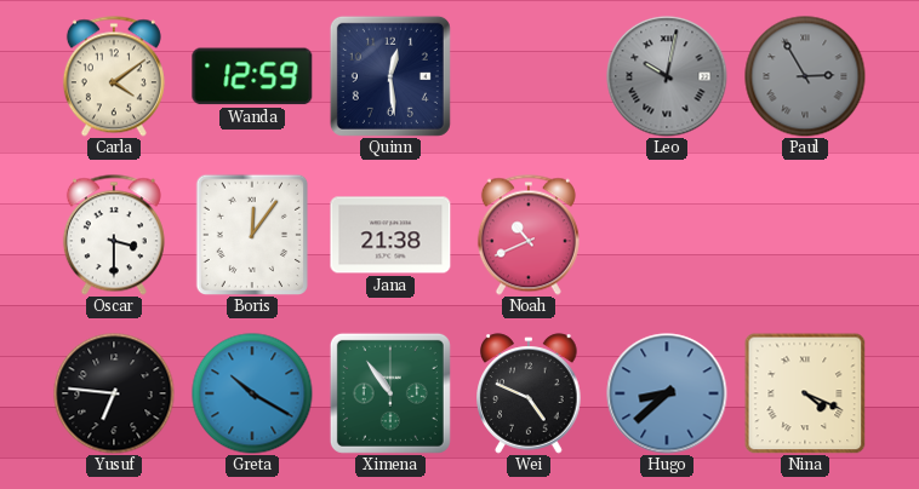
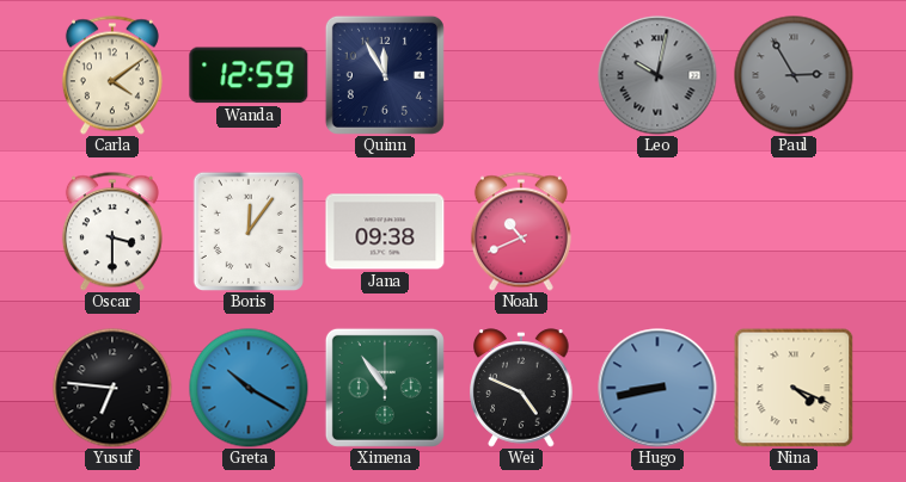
Quinn: 12:29 -> 11:55 (385, 75)
Jana: 21:38 -> 09:38 (385, 231)
Hugo: 8:38 -> 8:43 (657, 388)
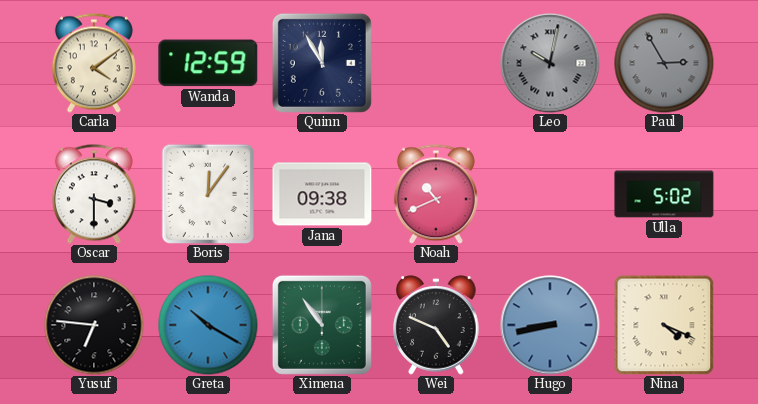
Ulla: none -> 5:02 (664, 194)
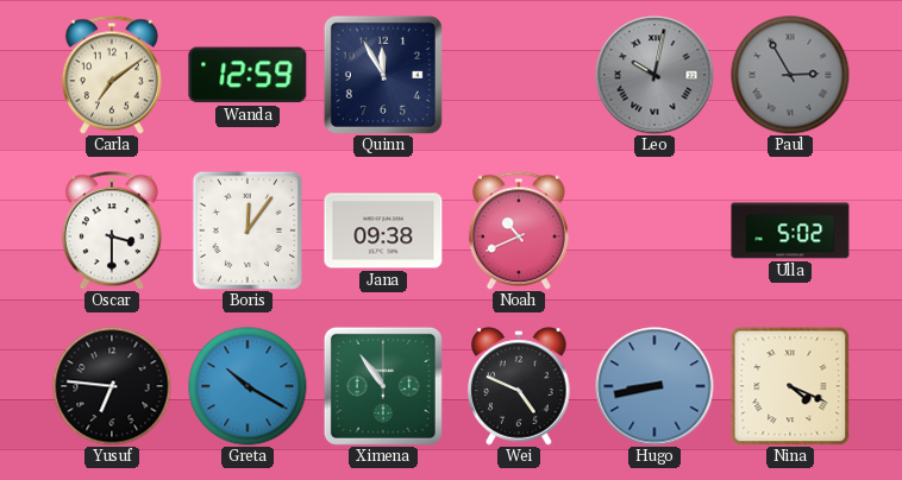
Carla: 4:09 -> 7:09 (112, 75)
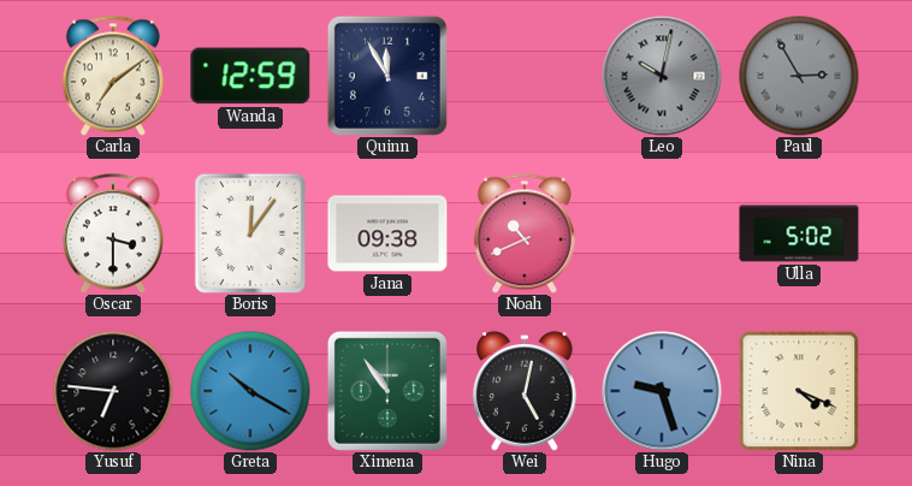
Wei: 4:49 -> 5:02 (525, 391)
Hugo: 8:43 -> 9:27 (662, 391)
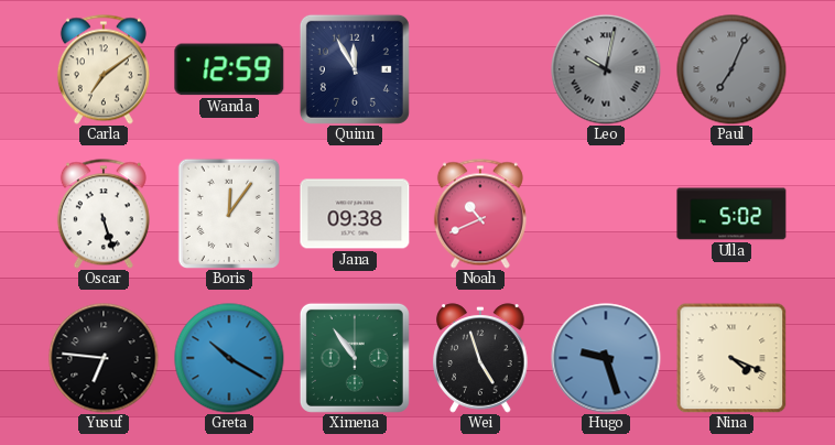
Paul: 2:55 -> 7:04 (731, 69)
Oscar: 3:30 -> 5:27 (104, 214)
Wei: 5:02 -> 4:57 (480, 358)
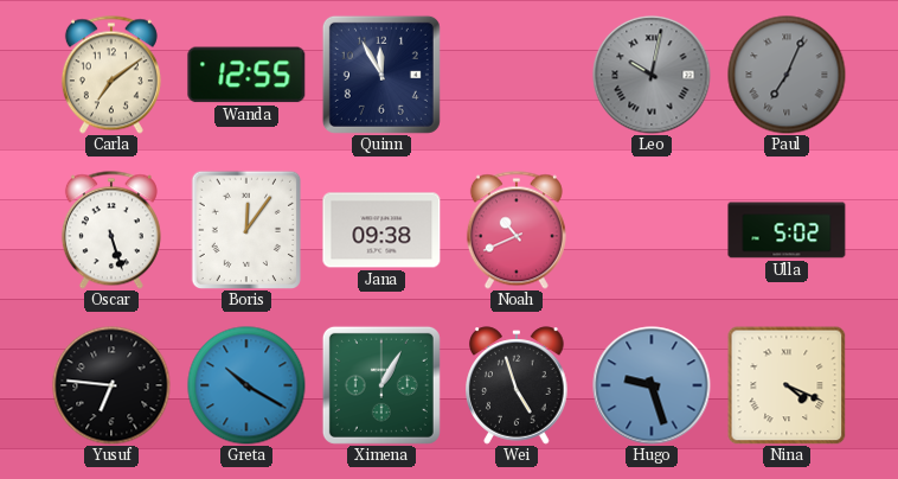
Wanda: 12:59 -> 12:55 (246, 75)
Ximena: 10:54 -> 1:05 (381, 385)
